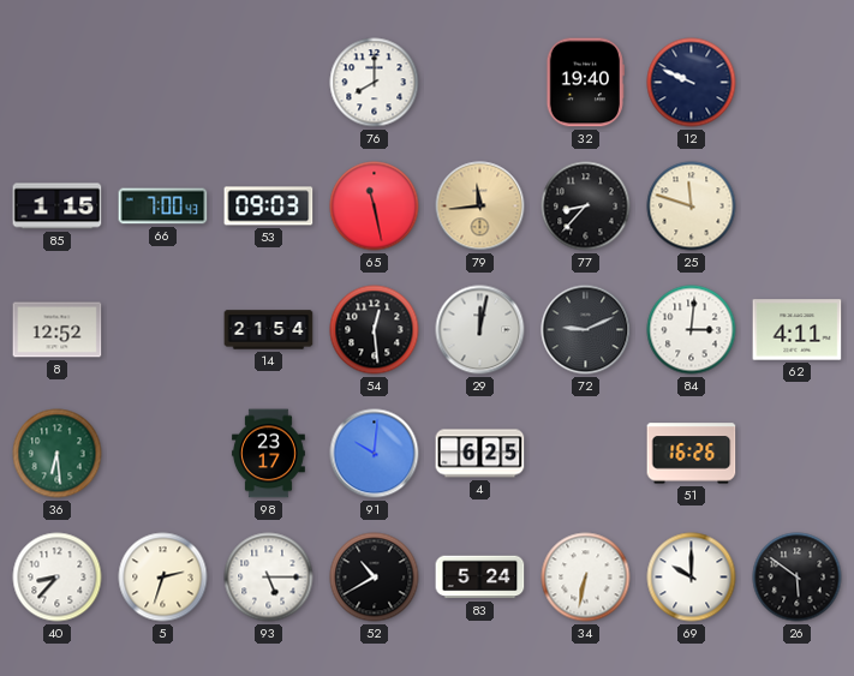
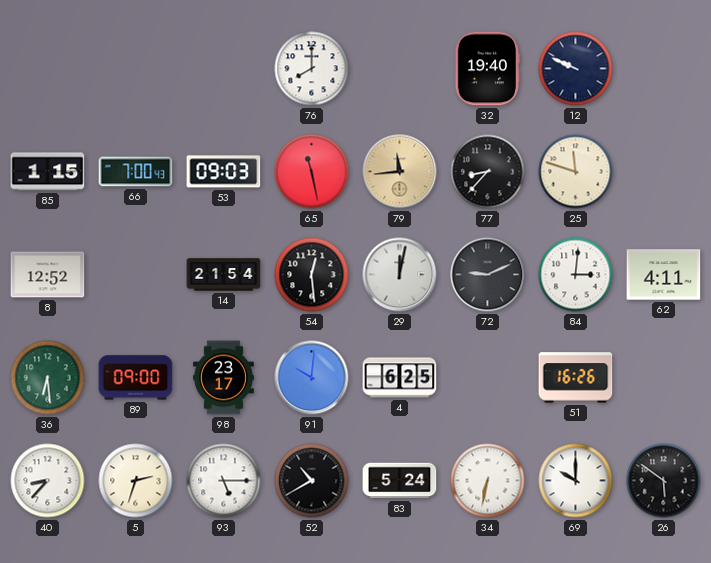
89: none -> 09:00 (136, 378)
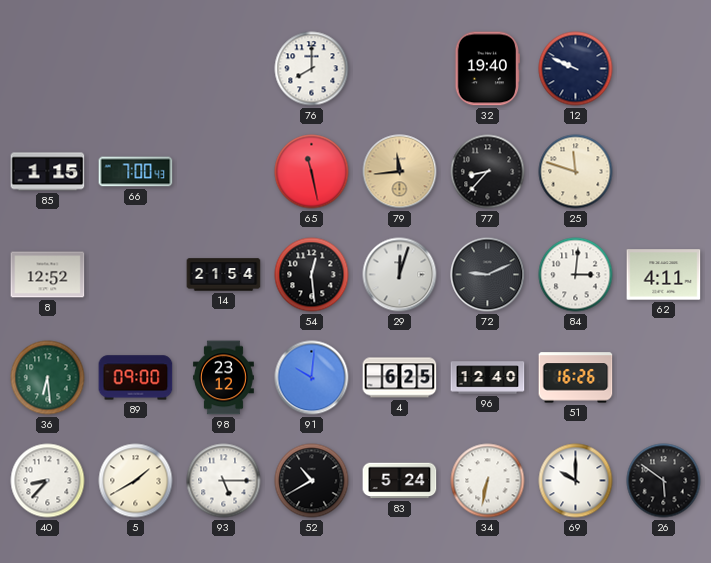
53: 09:03 -> none (224, 172)
29: 12:02 -> 12:03 (400, 275)
98: 23:17 -> 23:12 (223, 378)
96: none -> 12:40 (488, 378)
5: 2:33 -> 1:40 (136, 481)
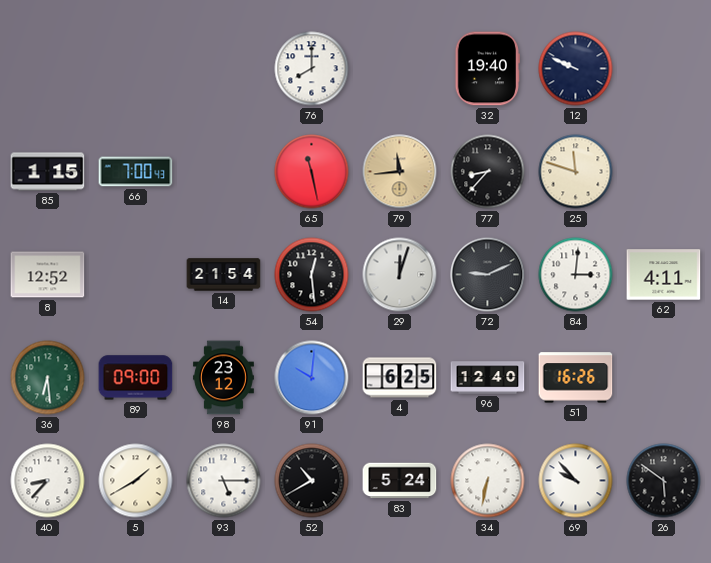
69: 10:00 -> 9:53 (576, 481)
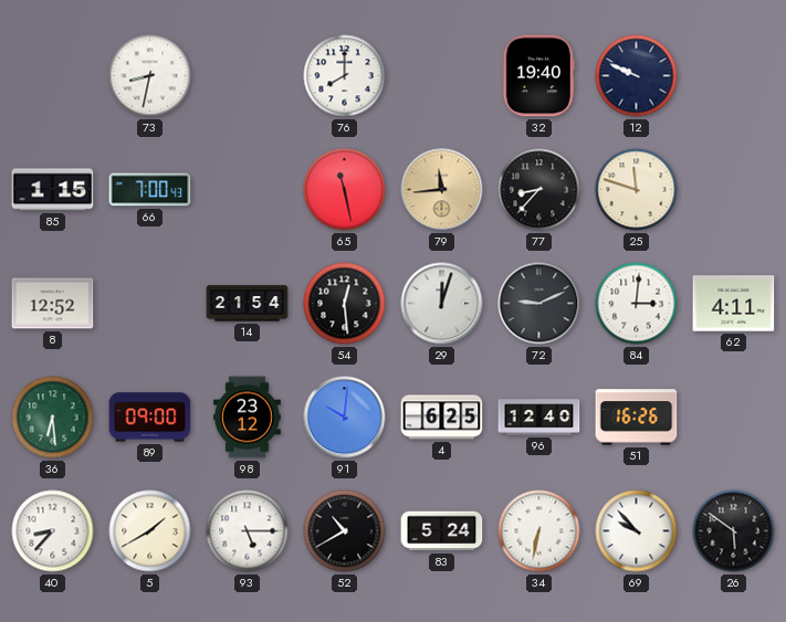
73: none -> 8:32 (150, 76)
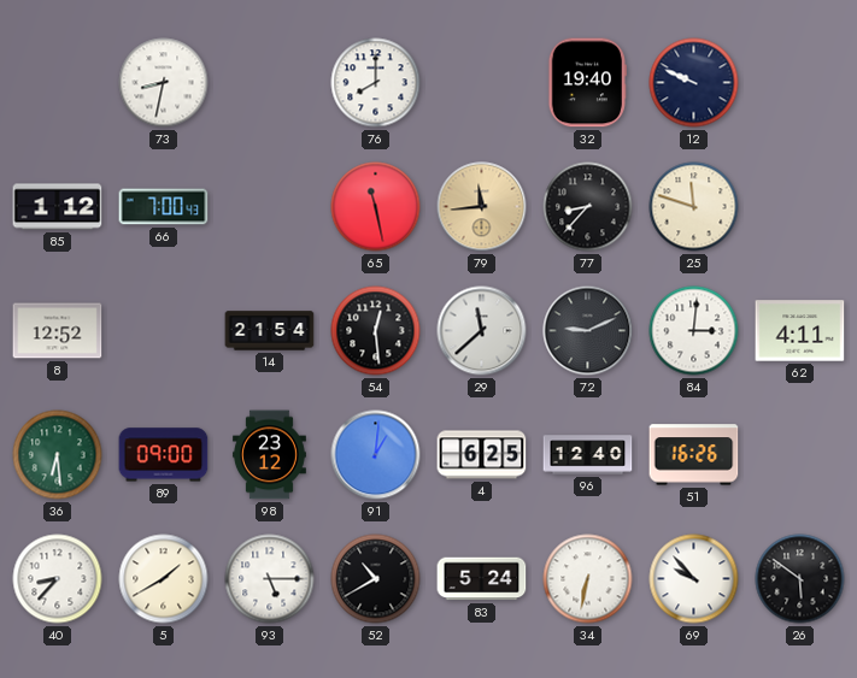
85: 1:15 -> 1:12 (58, 207)
29: 12:03 -> 11:38 (482, 331)
91: 10:01 -> 1:01 (376, 455)
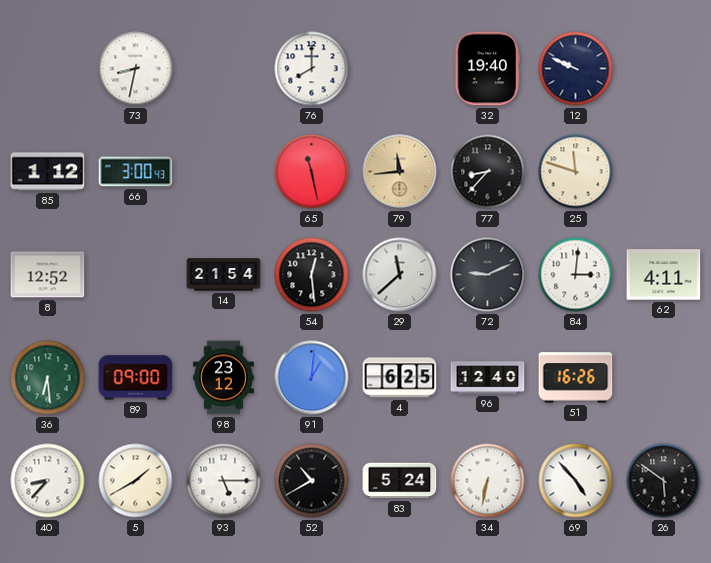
66: 7:00 -> 3:00 (136, 172)
69: 9:53 -> 4:53 (576, 481)
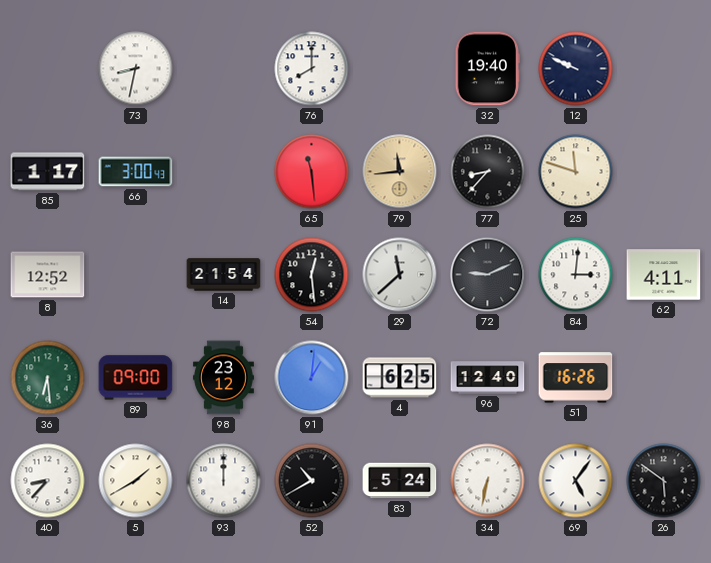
85: 1:12 -> 1:17 (48, 172)
65: 11:28 -> 11:29 (312, 172)
93: 5:15 -> 12:00 (224, 481)
69: 4:53 -> 5:06 (576, 481)
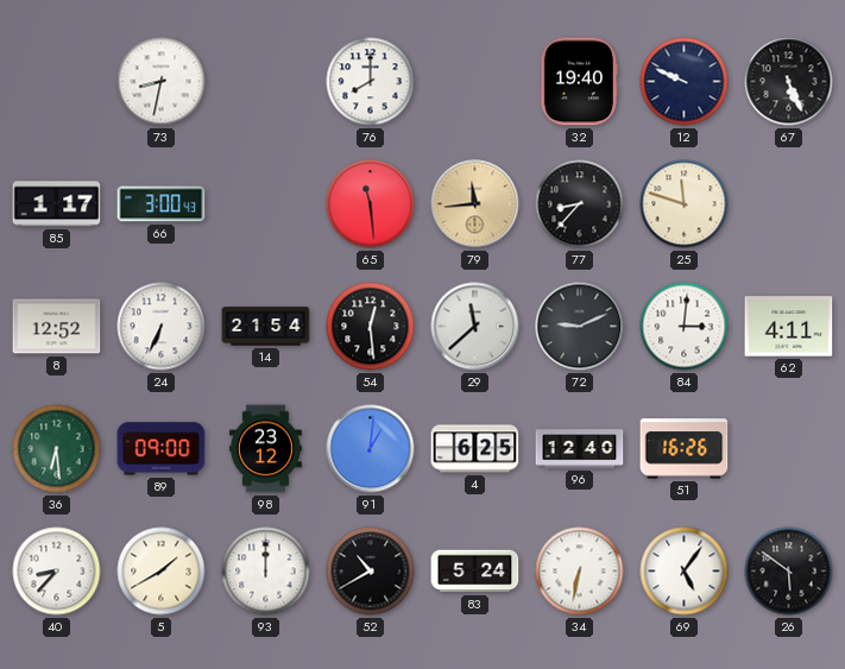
67: none -> 5:26 (789, 82)
24: none -> 6:34 (162, 327)
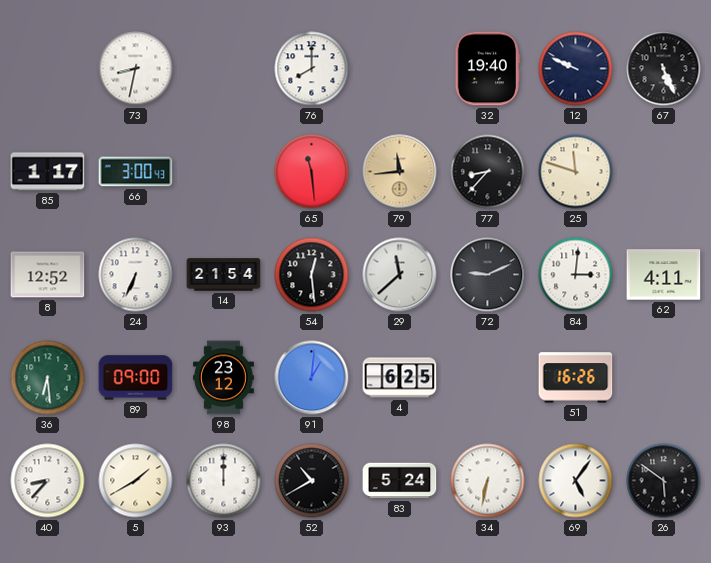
96: 12:40 -> none (580, 449)
